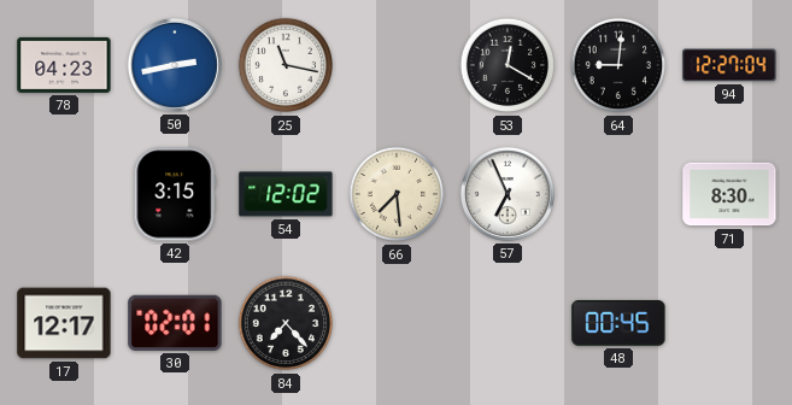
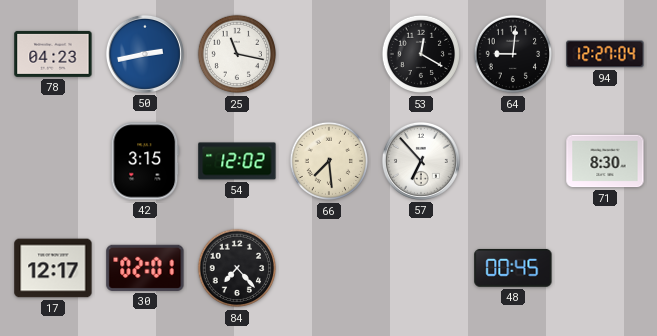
57: 6:56 -> 6:53 (421, 161)
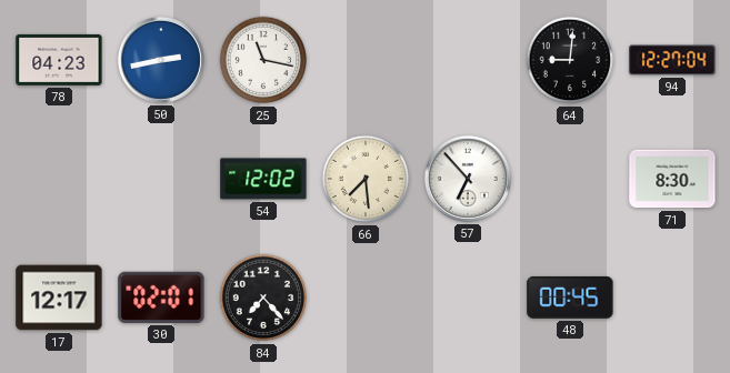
53: 12:20 -> none (421, 54)
42: 3:15 -> none (145, 161)
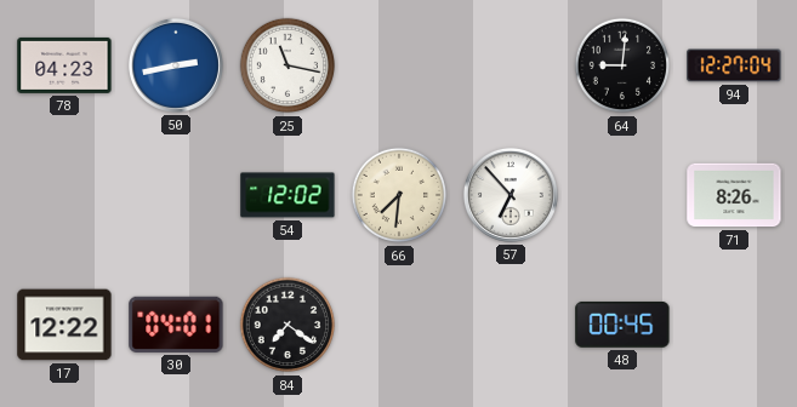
66: 7:29 -> 7:31 (399, 195)
71: 8:30 -> 8:26 (734, 195)
17: 12:17 -> 12:22 (64, 325)
30: 02:01 -> 04:01 (176, 325)
84: 7:23 -> 7:21 (288, 325)
